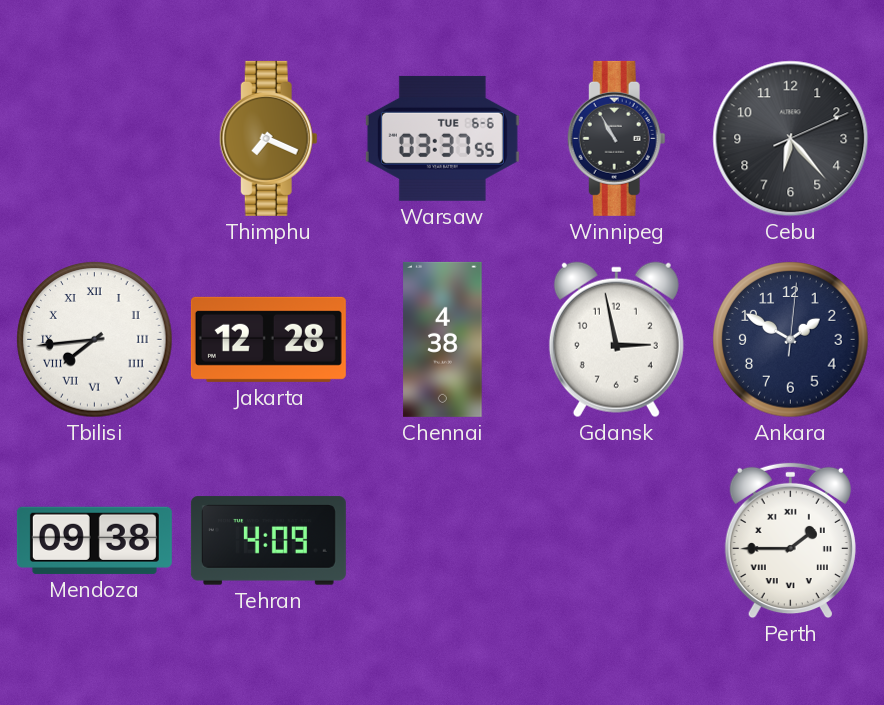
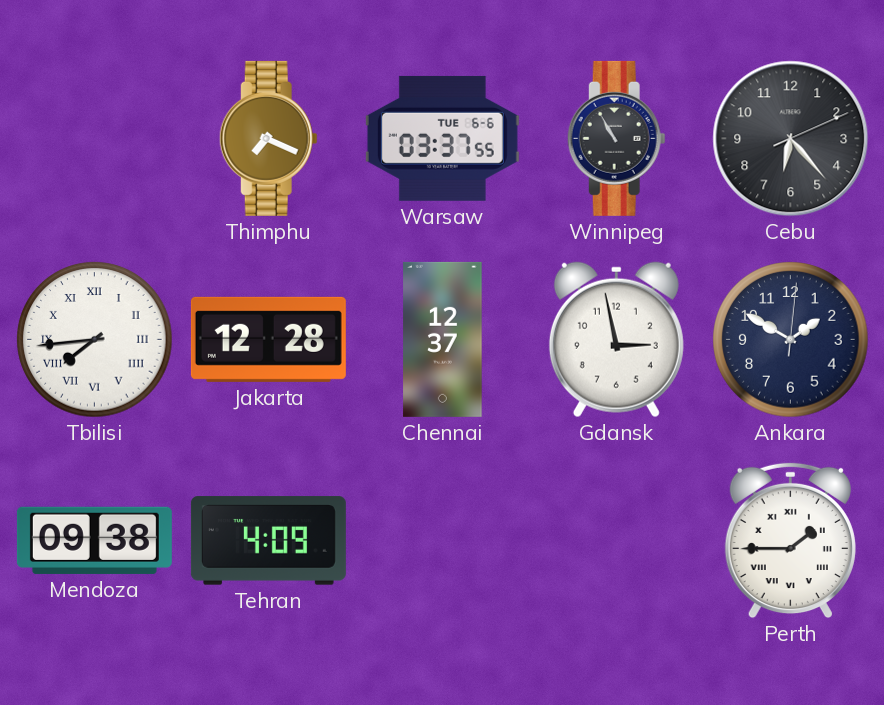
Chennai: 4:38 -> 12:37 (443, 339)
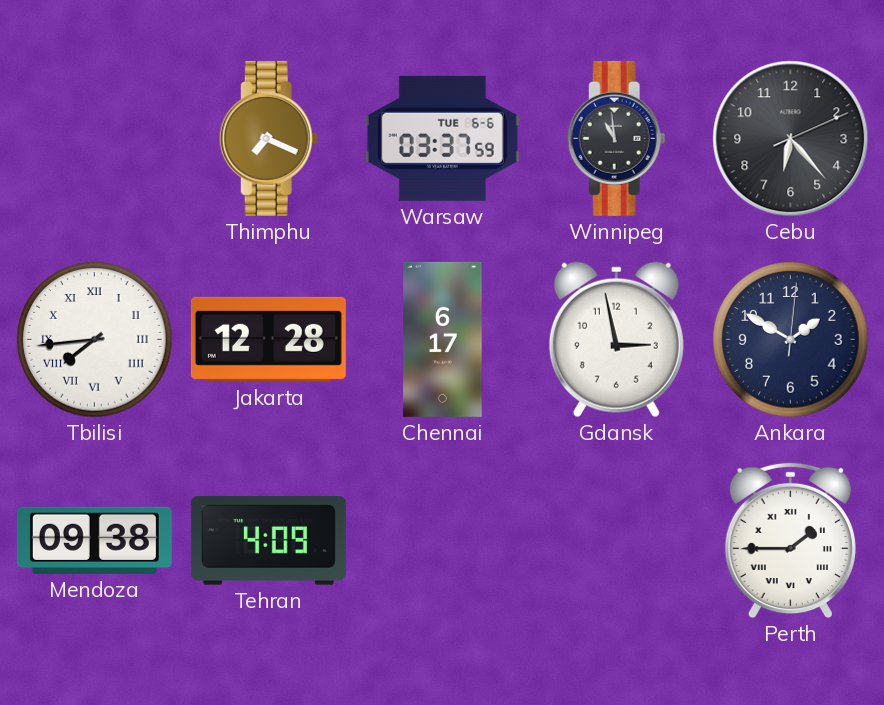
Warsaw: 03:37:55 -> 03:37:59 (442, 138)
Winnipeg: 10:55 -> 10:59 (616, 138)
Chennai: 12:37 -> 6:17 (443, 339)
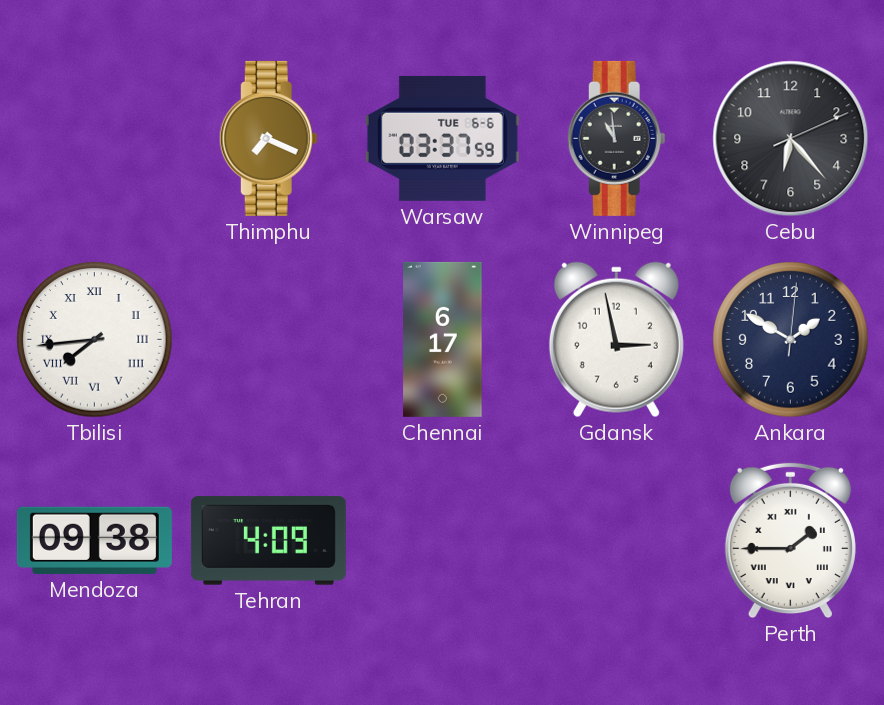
Jakarta: 12:28 -> none (268, 339)
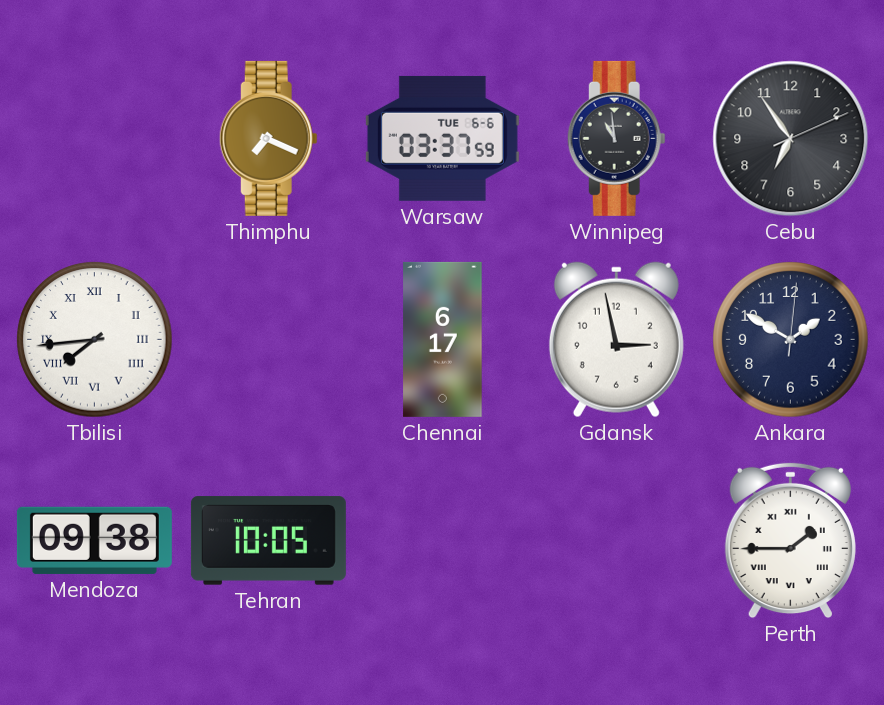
Cebu: 6:23 -> 6:54 (791, 139)
Tehran: 4:09 -> 10:05 (268, 541)
